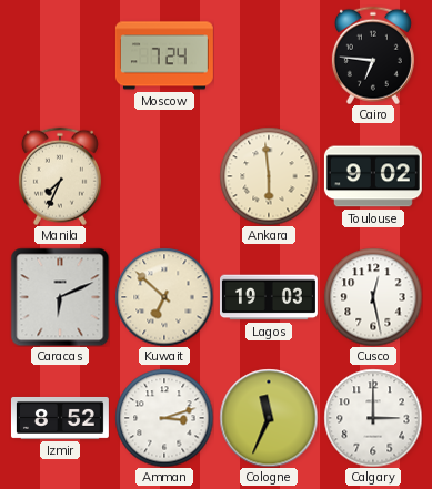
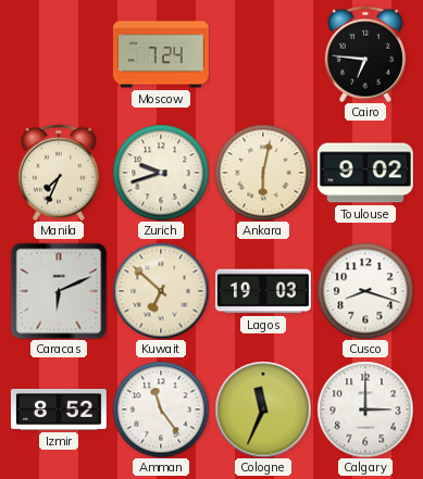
Zurich: none -> 9:42 (161, 173)
Ankara: 5:59 -> 6:02 (263, 173)
Cusco: 12:28 -> 8:18 (365, 291)
Amman: 3:12 -> 11:24 (161, 409)
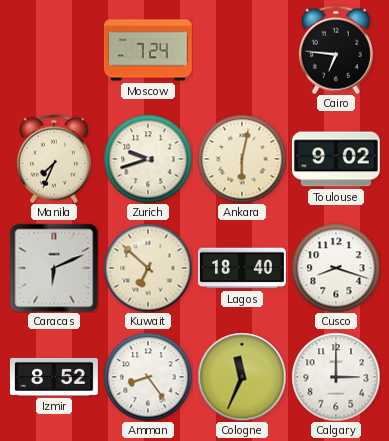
Lagos: 19:03 -> 18:40 (242, 268)
Amman: 11:24 -> 8:24 (148, 377)
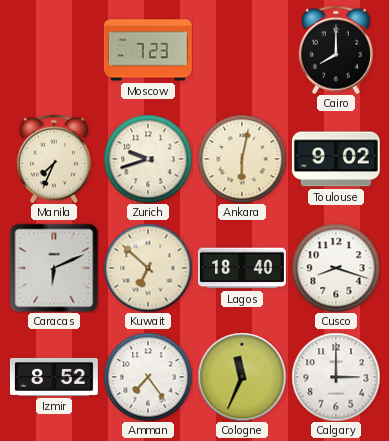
Moscow: 7:24 -> 7:23 (148, 50)
Cairo: 6:46 -> 8:00 (336, 50)
Amman: 8:24 -> 7:24 (148, 377)
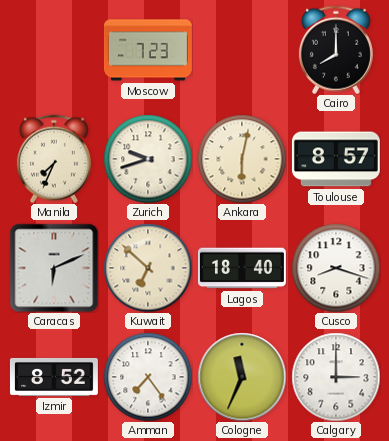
Toulouse: 9:02 -> 8:57 (336, 159)
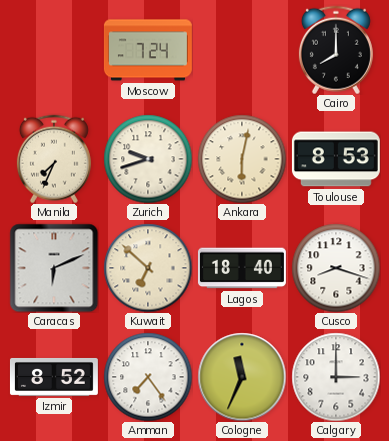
Moscow: 7:23 -> 7:24 (148, 50)
Toulouse: 8:57 -> 8:53 (336, 159)
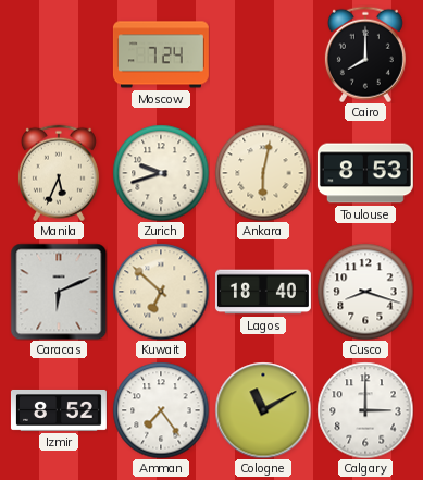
Manila: 7:34 -> 5:34 (59, 173)
Cologne: 11:34 -> 11:10 (263, 410)
